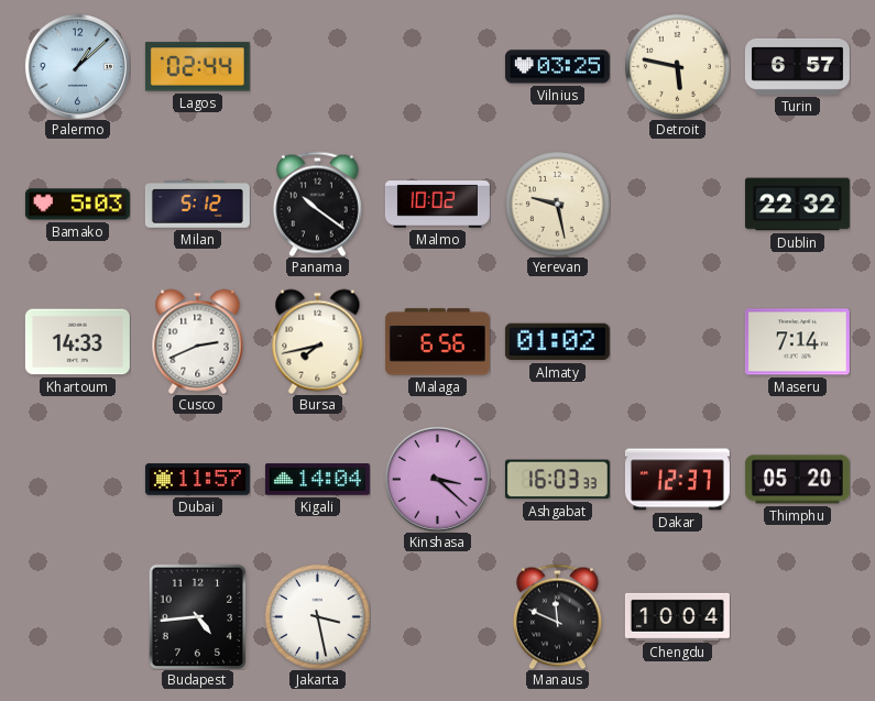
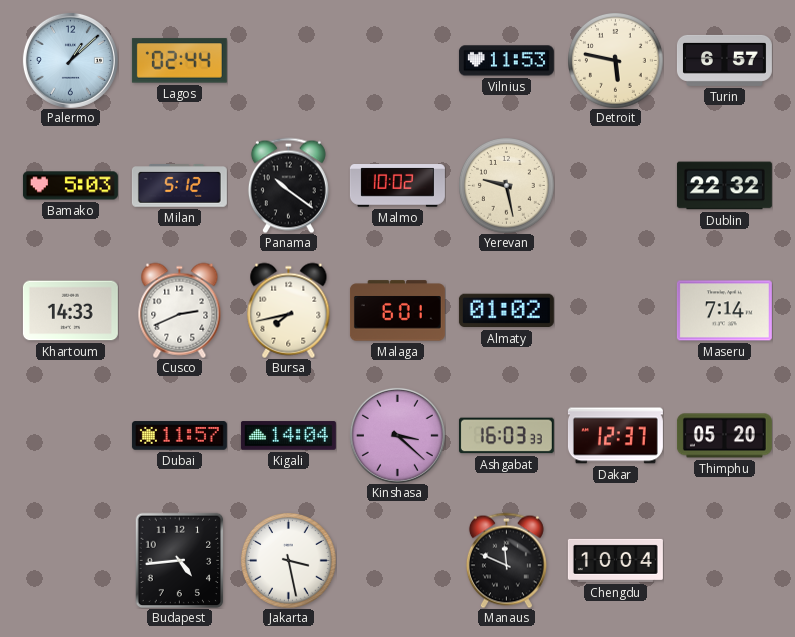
Vilnius: 03:25 -> 11:53 (506, 61)
Malaga: 6:56 -> 6:01 (397, 311)
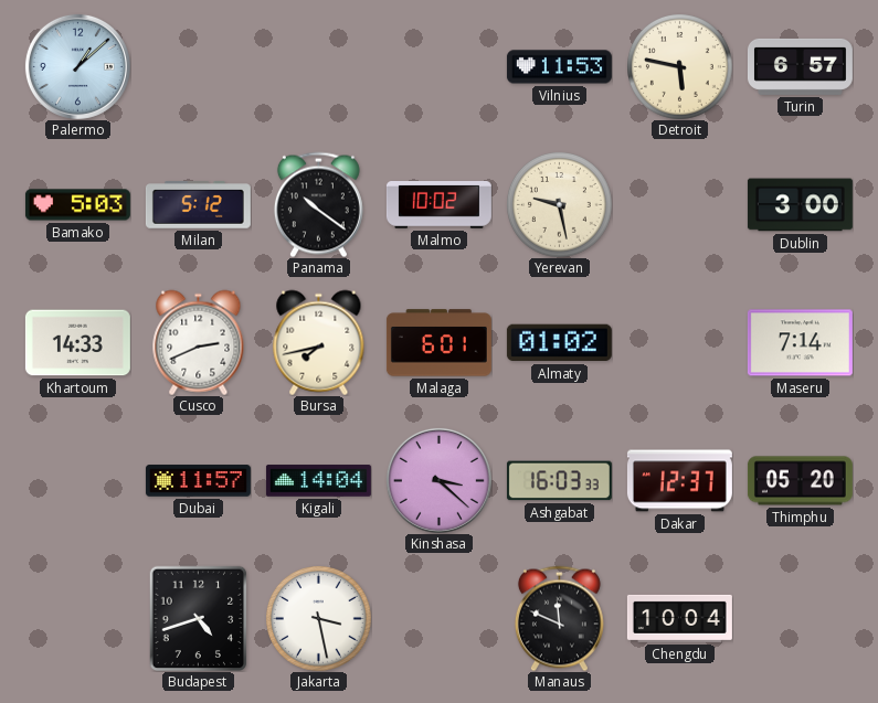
Lagos: 02:44 -> none (179, 61)
Dublin: 22:32 -> 3:00 (800, 205)
Budapest: 4:44 -> 4:42 (199, 618)
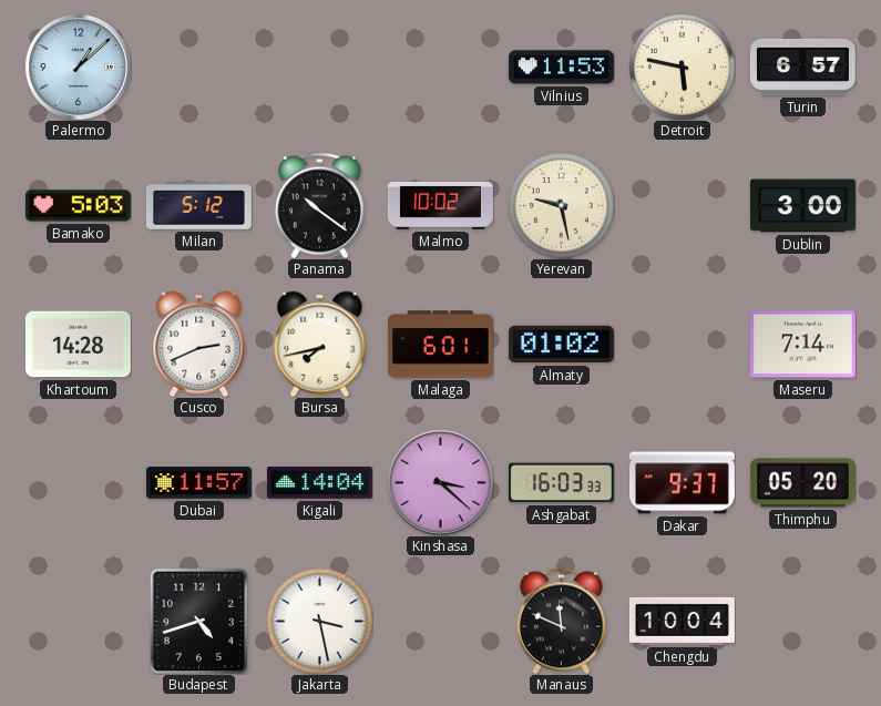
Khartoum: 14:33 -> 14:28 (78, 345)
Dakar: 12:37 -> 9:37 (682, 483)
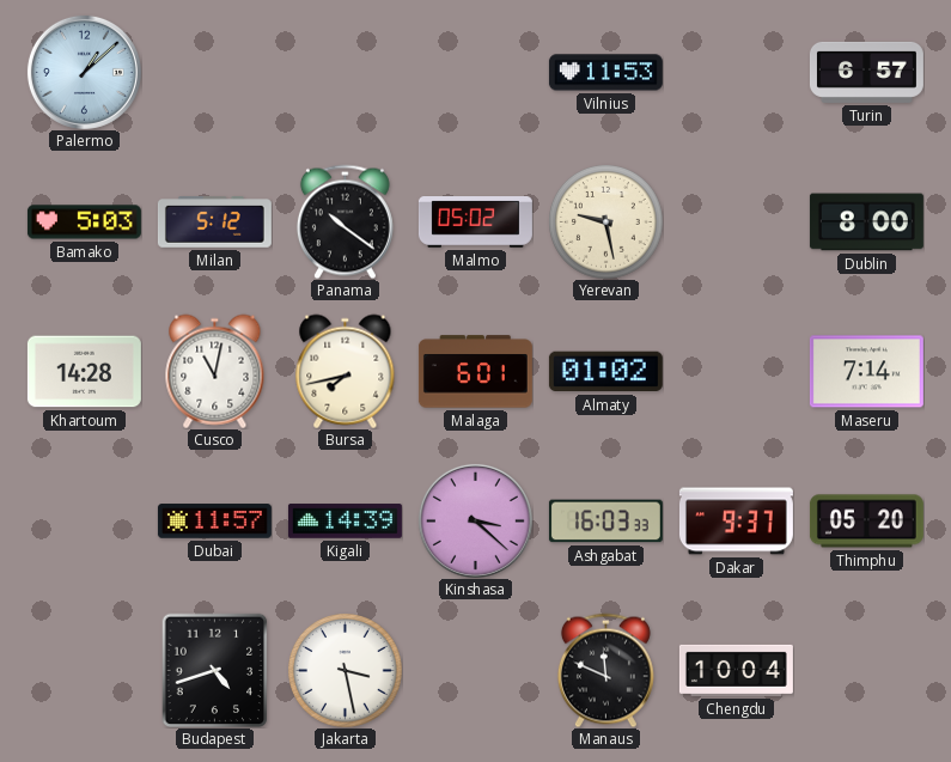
Detroit: 5:47 -> none (683, 68)
Malmo: 10:02 -> 05:02 (475, 222)
Dublin: 3:00 -> 8:00 (866, 222)
Cusco: 2:41 -> 11:02 (215, 371)
Kigali: 14:04 -> 14:39 (345, 522)
